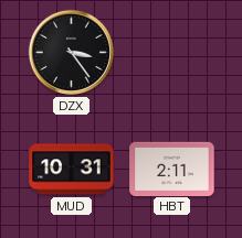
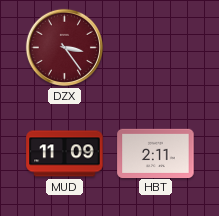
DZX dial: black -> burgundy (64, 47)
MUD: 10:31 -> 11:09 (65, 154)
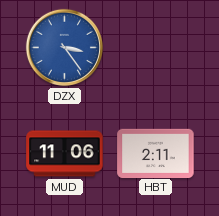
DZX dial: burgundy -> blue (64, 47)
MUD: 11:09 -> 11:06 (65, 154)
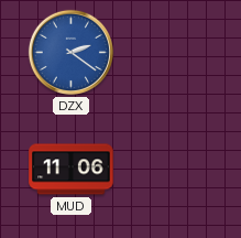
DZX: 3:24 -> 2:21 (70, 52)
HBT: 2:11 -> none (156, 153)
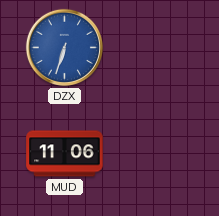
DZX: 2:21 -> 6:33 (64, 47)
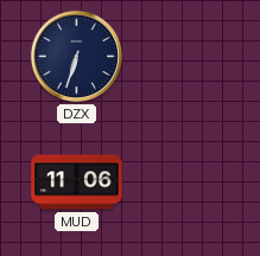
DZX dial: blue -> navy (76, 56)
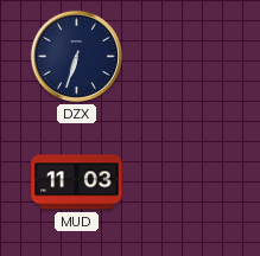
MUD: 11:06 -> 11:03 (77, 183)
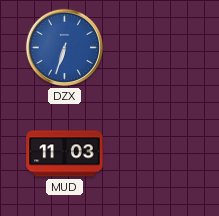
DZX dial: navy -> blue (64, 47)
